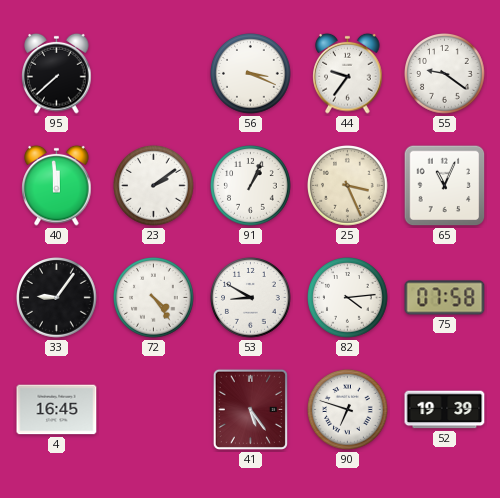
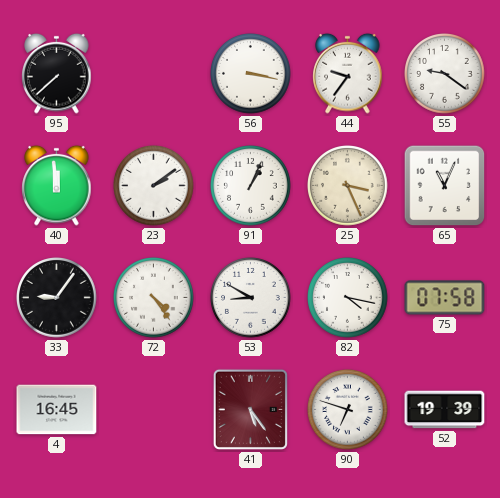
56: 3:19 -> 3:17 (251, 74)
82: 4:14 -> 4:17 (348, 298)
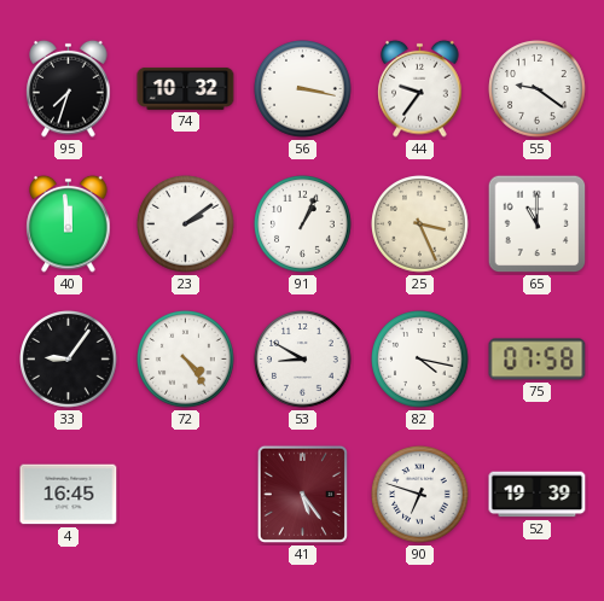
95: 7:38 -> 7:33 (69, 88)
74: none -> 10:32 (186, 89)
65: 11:04 -> 11:00 (538, 224)
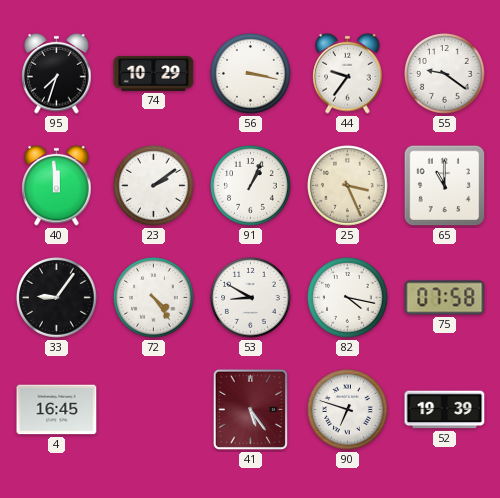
74: 10:32 -> 10:29 (154, 74)
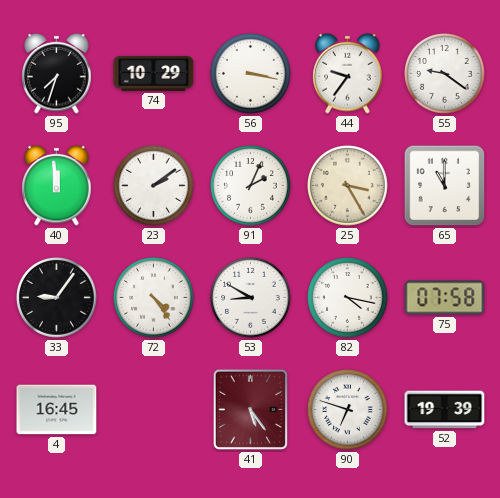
91: 1:04 -> 2:04 (251, 186)
25: 3:26 -> 3:25 (348, 186)
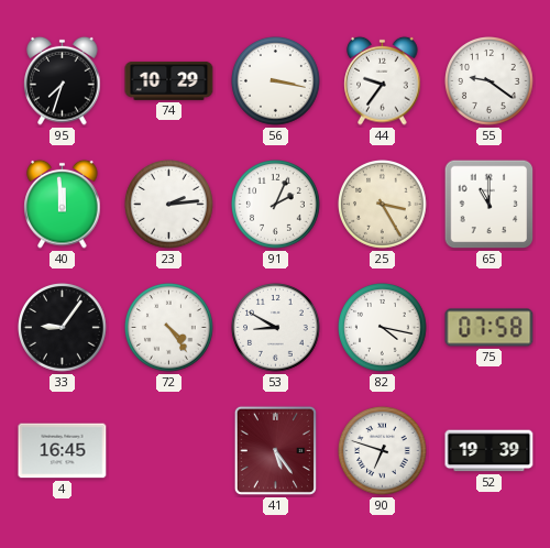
23: 2:09 -> 2:14 (169, 205)
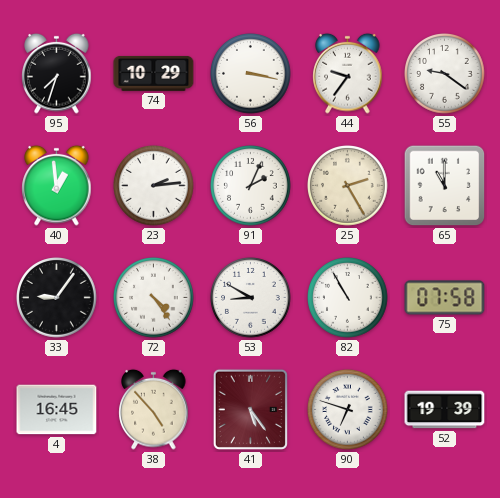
40: 11:59 -> 12:59 (57, 185)
25: 3:25 -> 2:25 (348, 186)
82: 4:17 -> 10:55 (348, 298)
38: none -> 4:53 (154, 409)
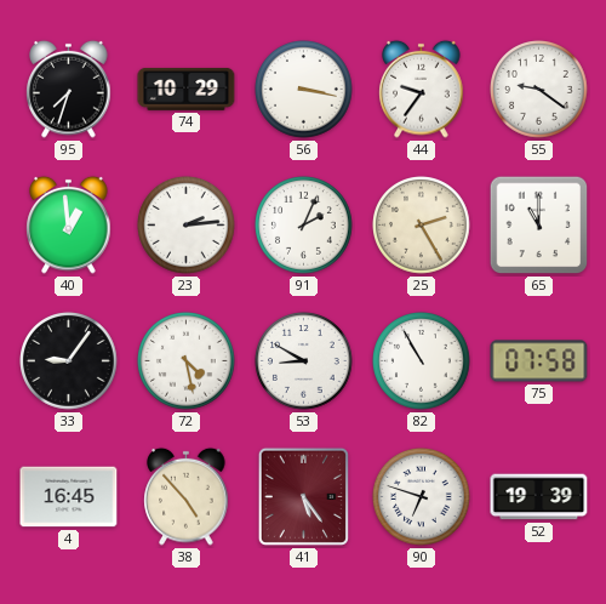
72: 4:24 -> 4:28 (187, 361)
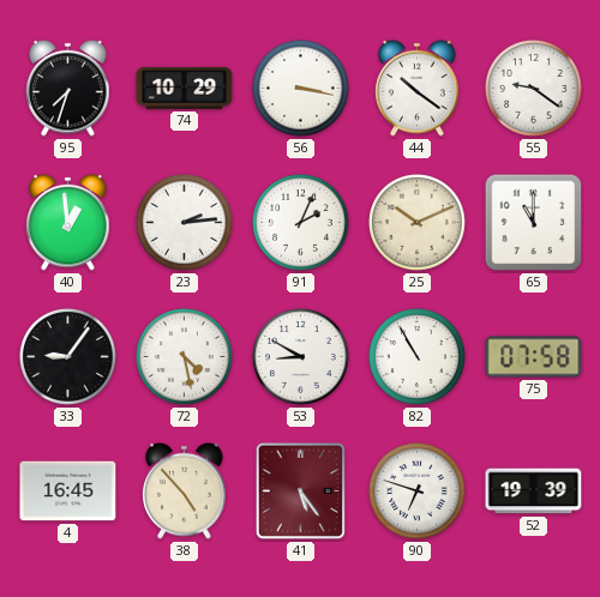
44: 9:36 -> 10:21 (418, 88)
25: 2:25 -> 10:11 (418, 223)
